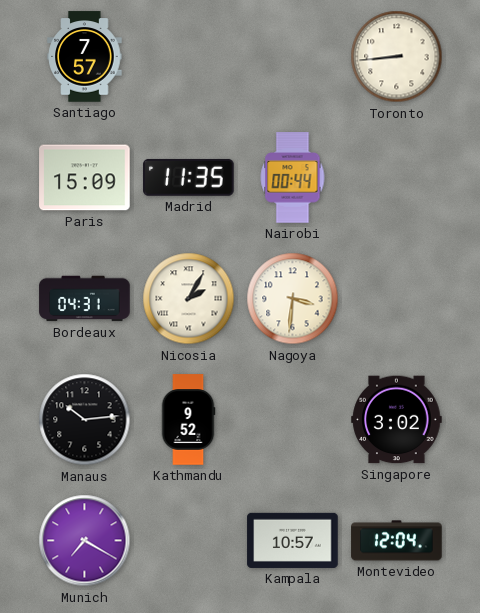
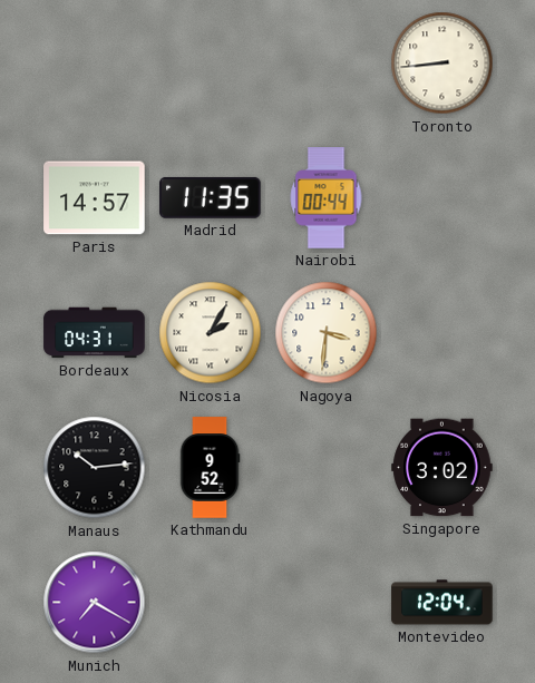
Santiago: 7:57 -> none (85, 57)
Paris: 15:09 -> 14:57 (95, 198)
Kampala: 10:57 -> none (293, 540)
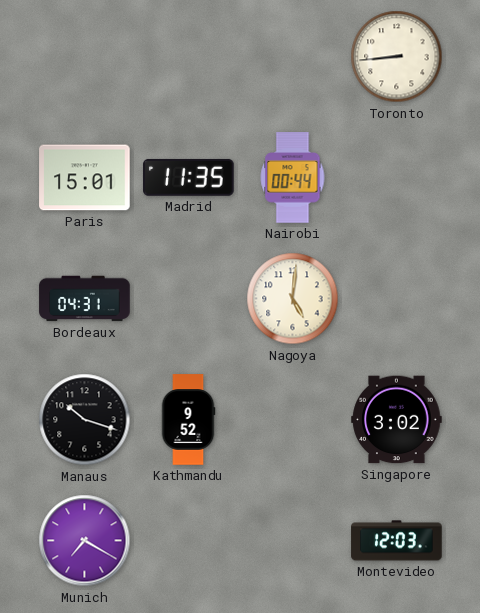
Paris: 14:57 -> 15:01 (85, 178)
Nicosia: 2:05 -> none (211, 333)
Nagoya: 3:31 -> 5:01 (293, 299)
Manaus: 10:14 -> 10:18 (85, 420)
Montevideo: 12:04 -> 12:03 (397, 541)
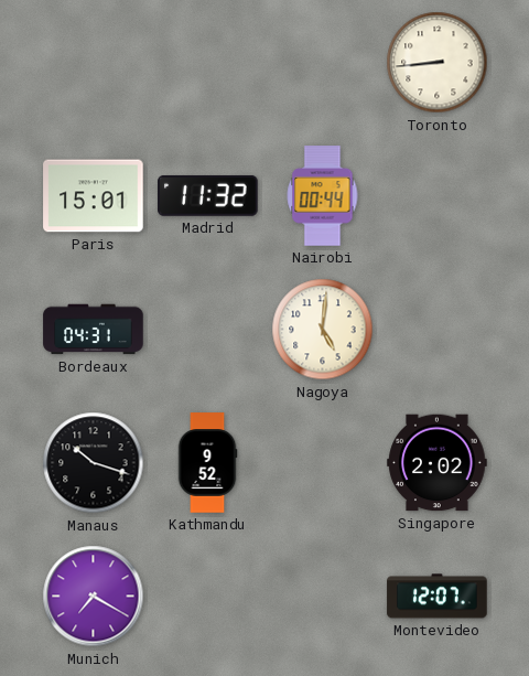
Madrid: 11:35 -> 11:32 (208, 196)
Singapore: 3:02 -> 2:02 (438, 463)
Montevideo: 12:03 -> 12:07 (438, 597)
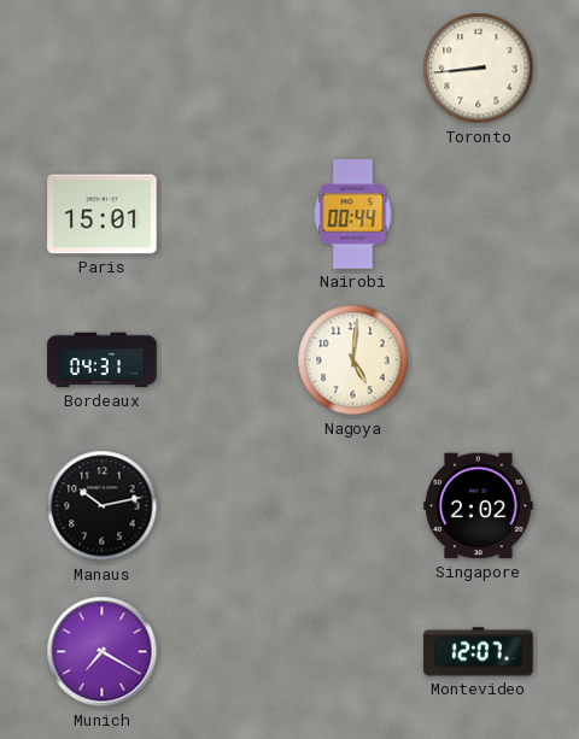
Madrid: 11:32 -> none (208, 196)
Manaus: 10:18 -> 10:13 (103, 506)
Kathmandu: 9:52 -> none (207, 463)
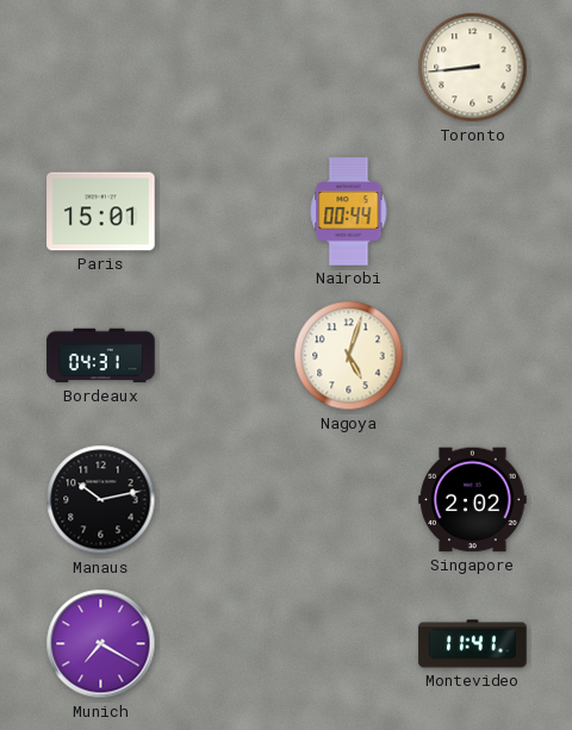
Nagoya: 5:01 -> 5:03 (349, 356)
Montevideo: 12:07 -> 11:41 (473, 644)
